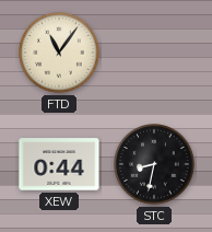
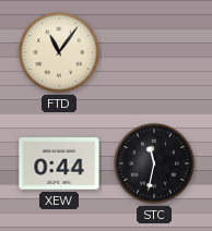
STC: 8:32 -> 11:32 (154, 163)
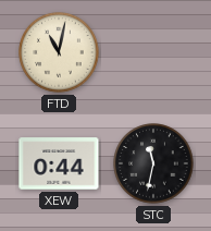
FTD: 11:06 -> 11:02 (59, 52)
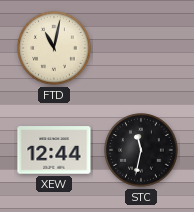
XEW: 0:44 -> 12:44 (54, 150)
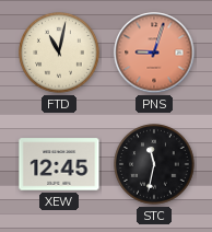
PNS: none -> 9:03 (154, 53)
XEW: 12:44 -> 12:45 (59, 164)
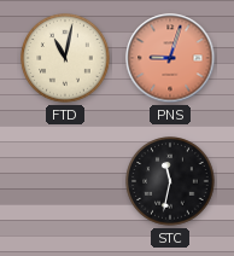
XEW: 12:45 -> none (59, 164)
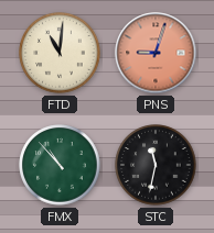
FTD: 11:02 -> 11:01 (60, 53)
FMX: none -> 10:53 (60, 165)
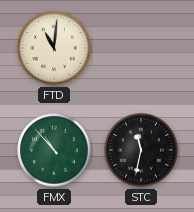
PNS: 9:03 -> none (156, 53)
